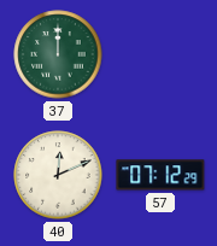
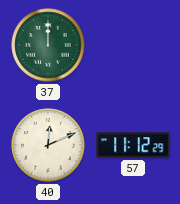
57: 07:12 -> 11:12 (133, 145)
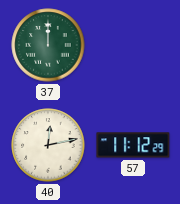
40: 12:11 -> 12:13 (48, 145)
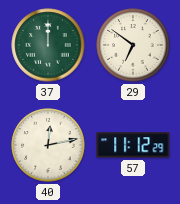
29: none -> 6:51 (133, 45)
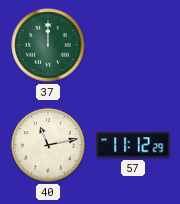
29: 6:51 -> none (133, 45)
40: 12:13 -> 11:13 (48, 145)
